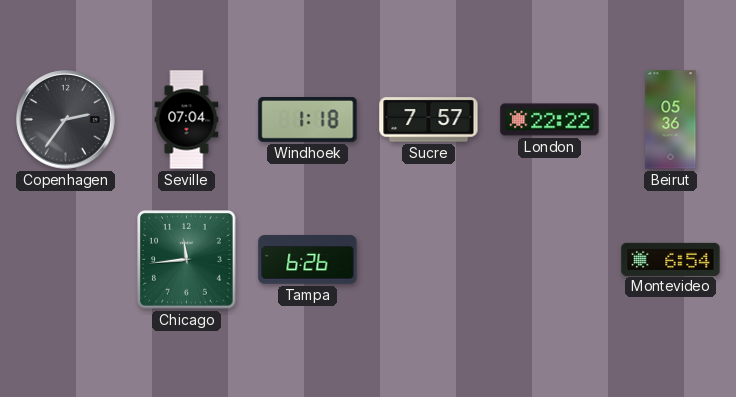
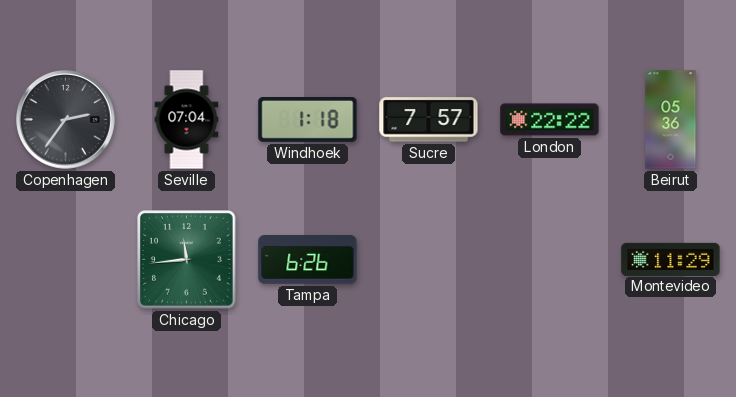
Montevideo: 6:54 -> 11:29 (671, 259)
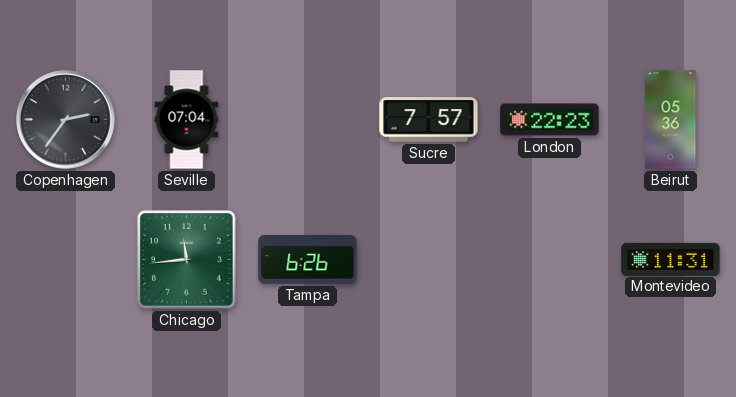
Windhoek: 1:18 -> none (308, 120)
London: 22:22 -> 22:23 (550, 120)
Montevideo: 11:29 -> 11:31 (671, 259)
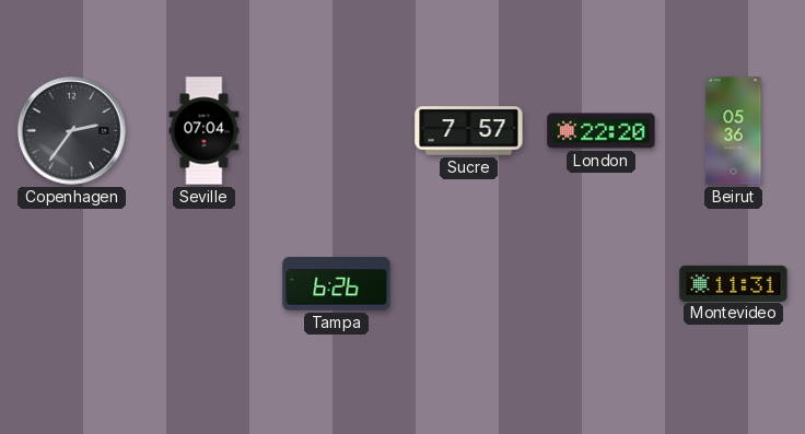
London: 22:23 -> 22:20 (602, 131)
Chicago: 11:44 -> none (187, 260)
